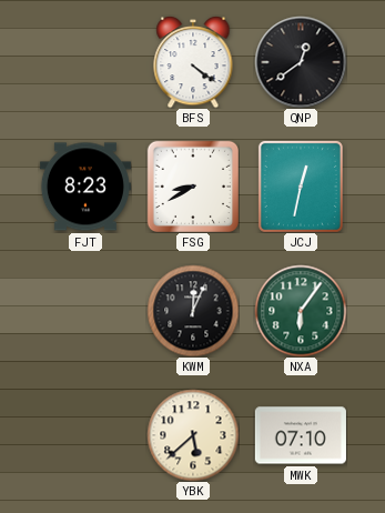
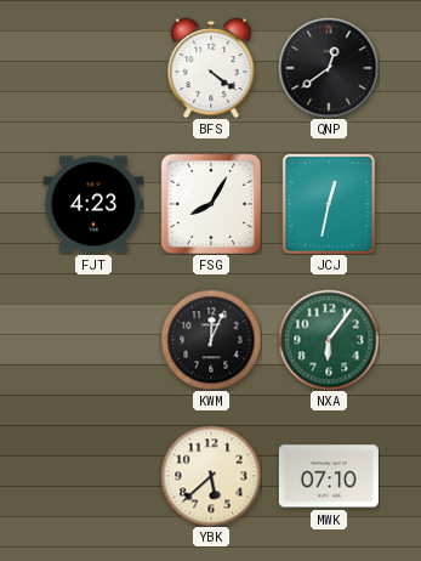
FJT: 8:23 -> 4:23 (93, 204)
FSG: 8:40 -> 8:05 (210, 203)
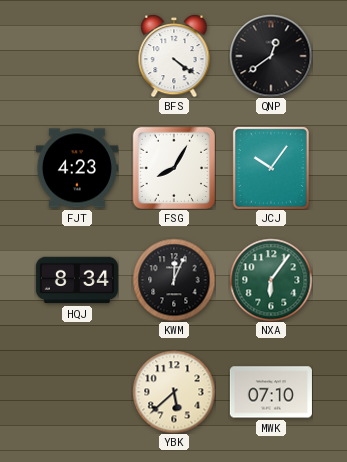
JCJ: 12:32 -> 10:06 (271, 168)
HQJ: none -> 8:34 (77, 280)
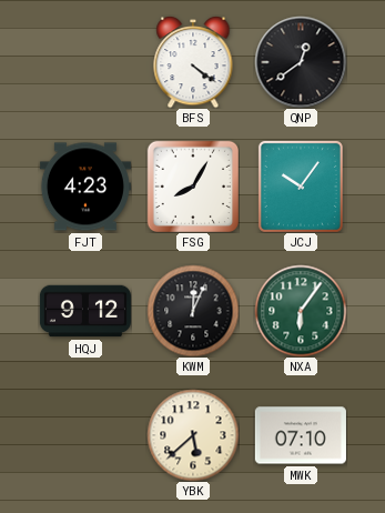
HQJ: 8:34 -> 9:12 (85, 311)
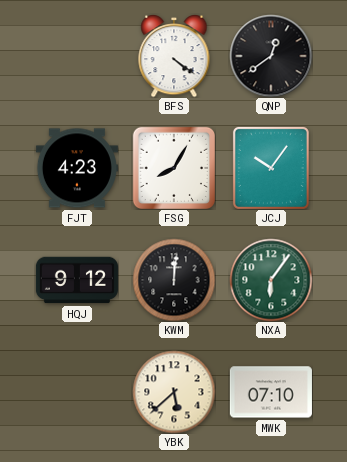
KWM: 12:04 -> 12:01 (174, 280)
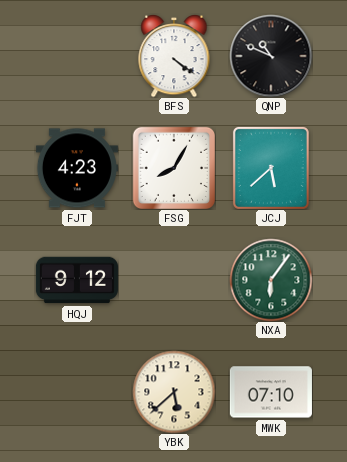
QNP: 12:39 -> 10:49 (271, 56)
JCJ: 10:06 -> 5:38 (271, 168)
KWM: 12:01 -> none (174, 280)
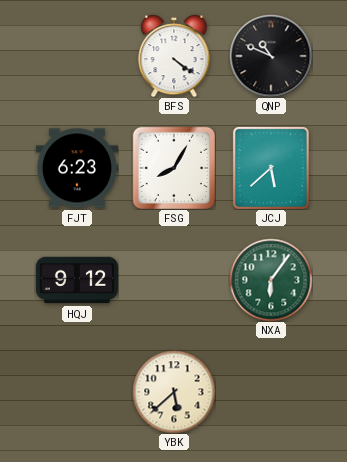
FJT: 4:23 -> 6:23 (77, 168)
MWK: 07:10 -> none (271, 392)
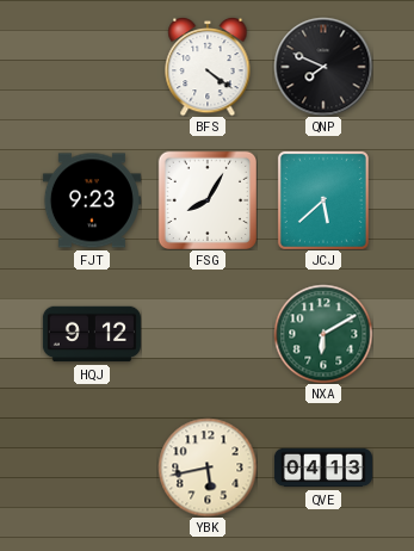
QNP: 10:49 -> 7:49 (323, 67)
FJT: 6:23 -> 9:23 (92, 200)
NXA: 6:06 -> 6:10 (323, 334)
YBK: 5:38 -> 5:43 (208, 468)
QVE: none -> 04:13 (323, 468)
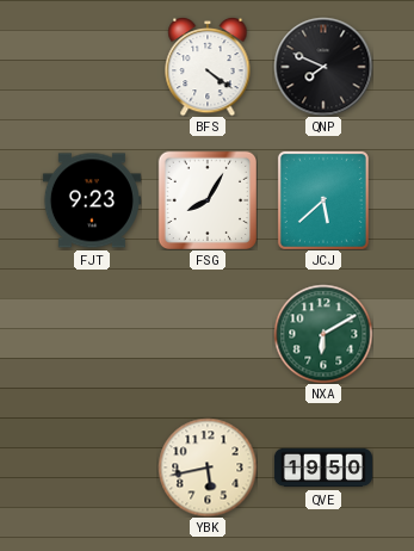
HQJ: 9:12 -> none (92, 334)
QVE: 04:13 -> 19:50 (323, 468)
